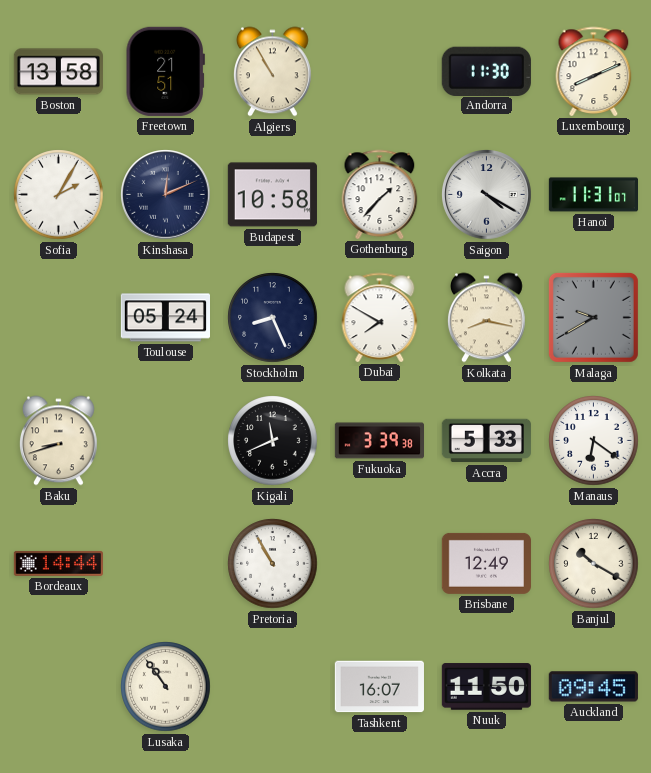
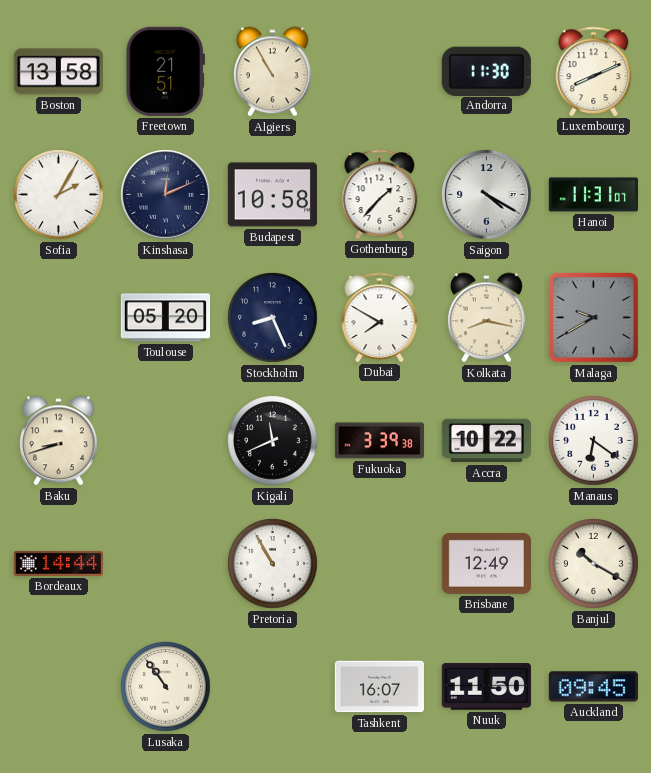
Toulouse: 05:24 -> 05:20 (165, 318)
Accra: 5:33 -> 10:22 (486, 441)
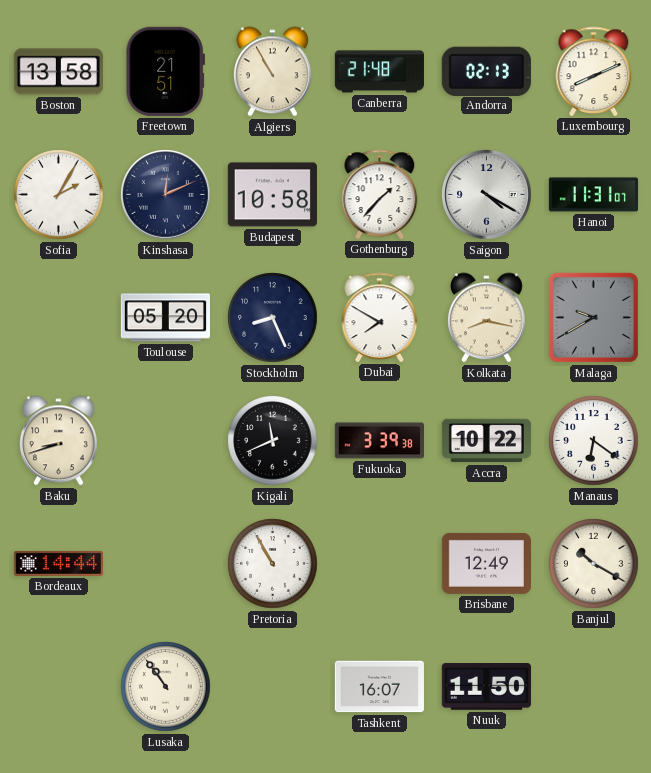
Canberra: none -> 21:48 (379, 72)
Andorra: 11:30 -> 02:13 (486, 71)
Auckland: 09:45 -> none (593, 687)
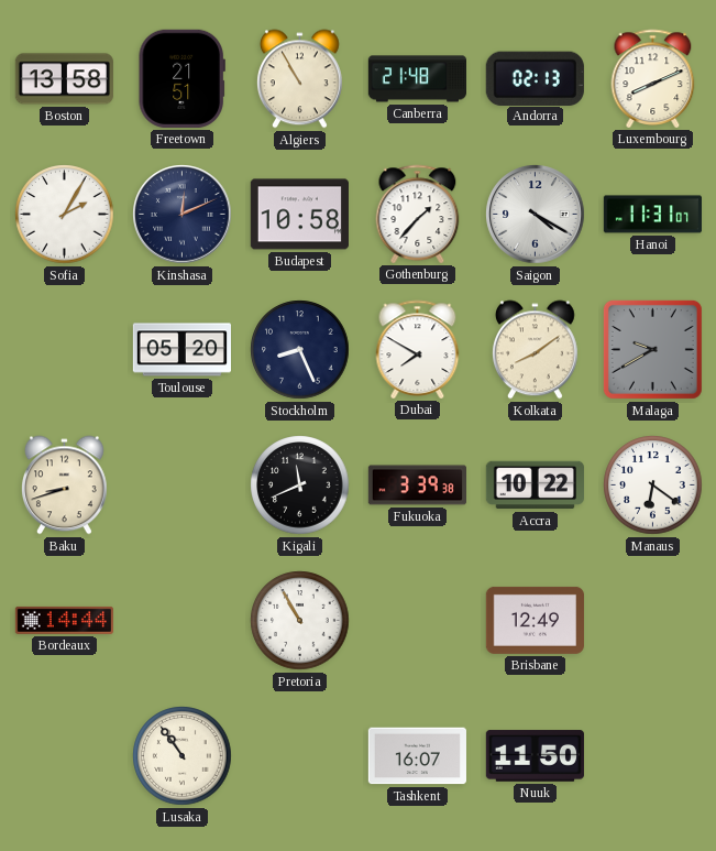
Kolkata: 8:17 -> 8:09 (535, 350)
Banjul: 10:20 -> none (594, 564)
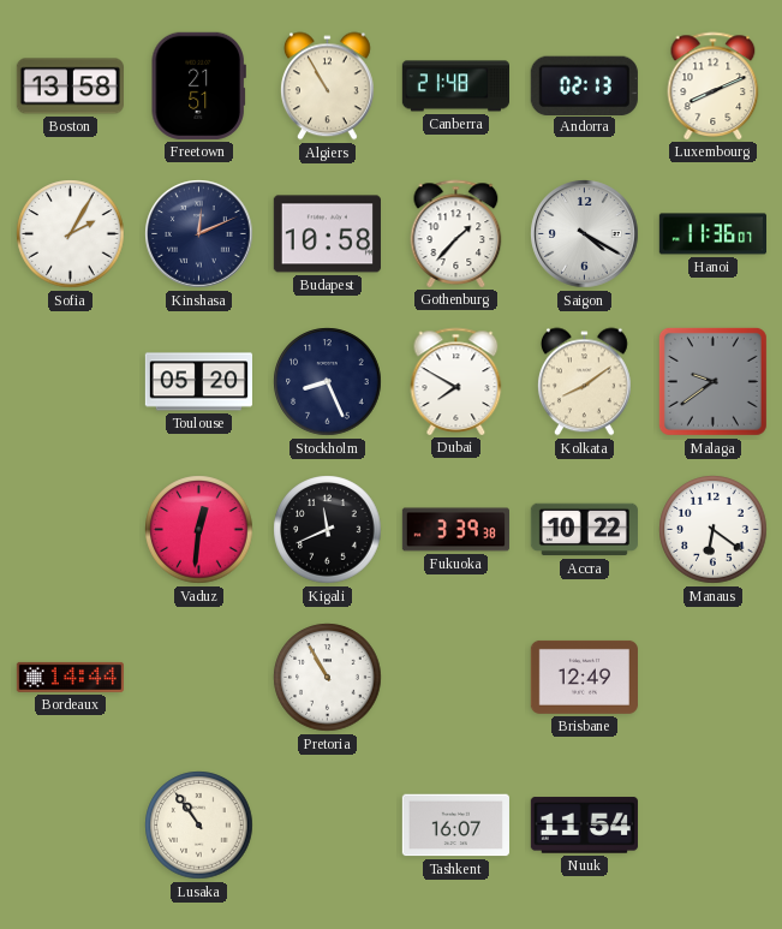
Hanoi: 11:31 -> 11:36 (712, 234)
Malaga: 9:40 -> 9:39 (712, 381)
Baku: 8:42 -> none (64, 485)
Vaduz: none -> 12:31 (199, 530)
Nuuk: 11:50 -> 11:54 (584, 826)
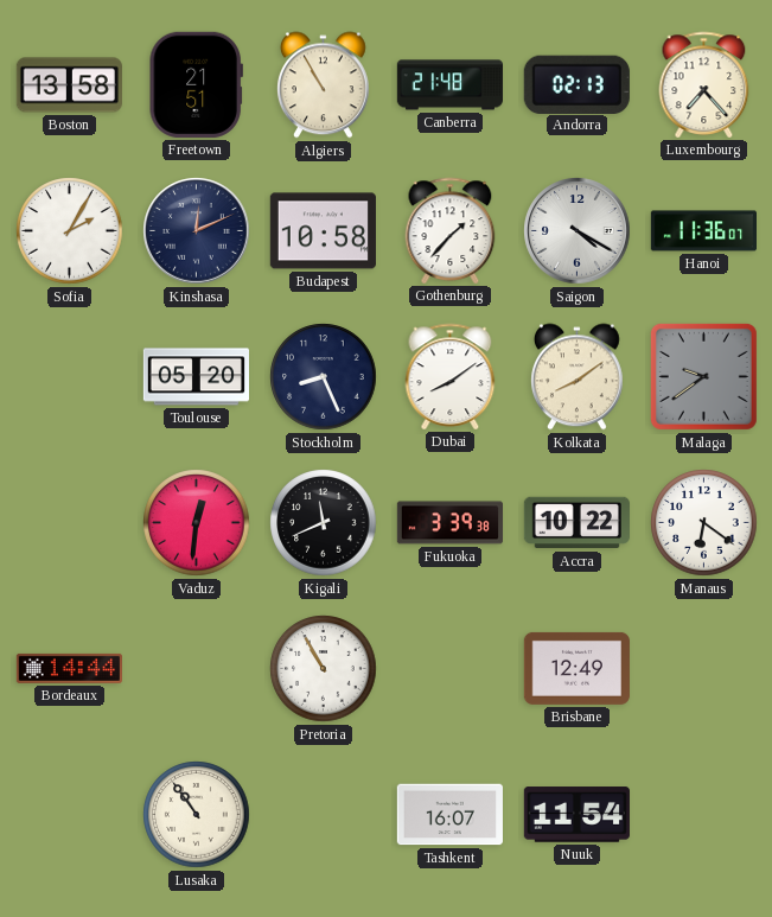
Luxembourg: 8:11 -> 7:23 (704, 84)
Dubai: 7:50 -> 8:09 (451, 376)
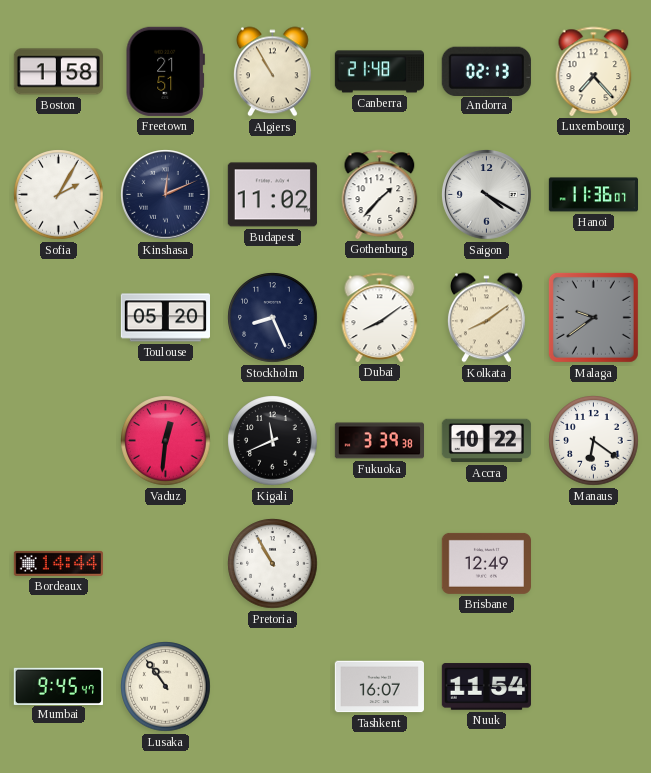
Boston: 13:58 -> 1:58 (58, 72)
Budapest: 10:58 -> 11:02 (272, 195)
Mumbai: none -> 9:45 (58, 686)
